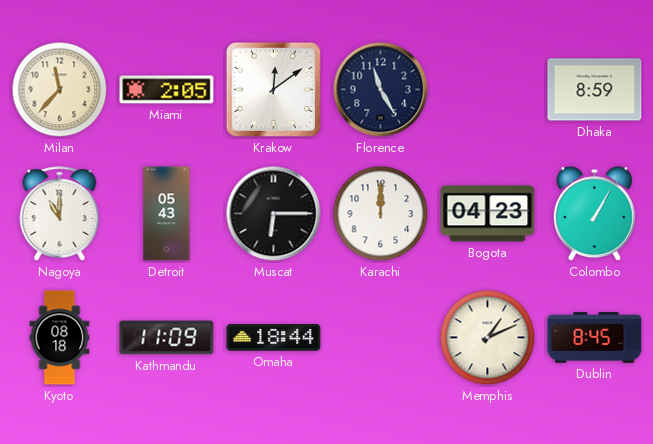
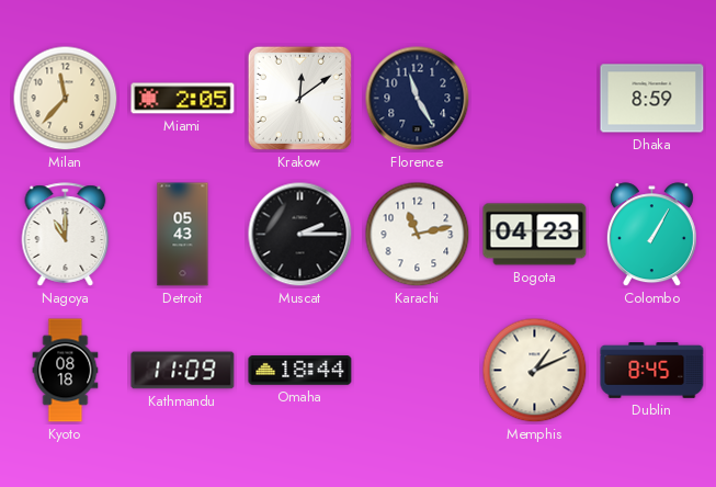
Muscat: 6:15 -> 2:15 (300, 235)
Karachi: 12:00 -> 11:13 (418, 235)
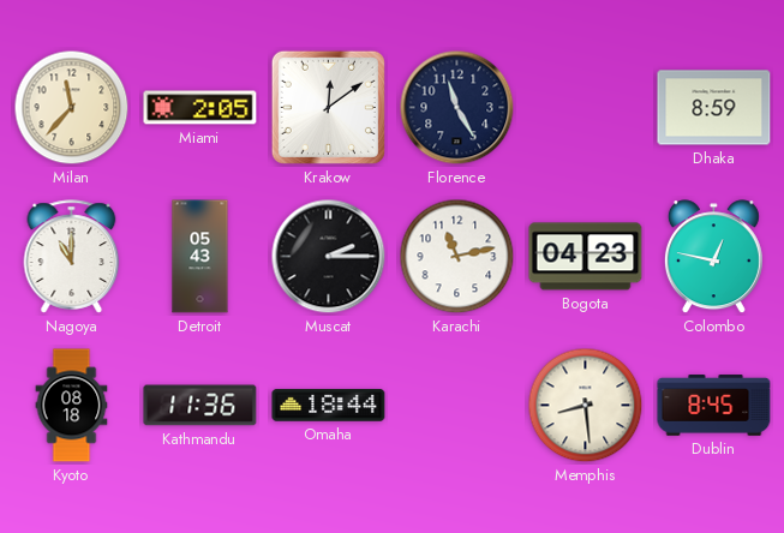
Colombo: 1:05 -> 12:47 (713, 257)
Kathmandu: 11:09 -> 11:36 (201, 406)
Memphis: 1:11 -> 8:29 (586, 406)
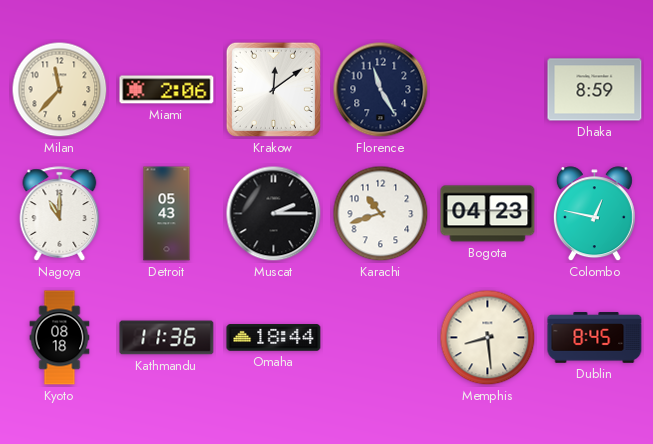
Miami: 2:05 -> 2:06 (167, 90)
Karachi: 11:13 -> 10:42 (381, 214)
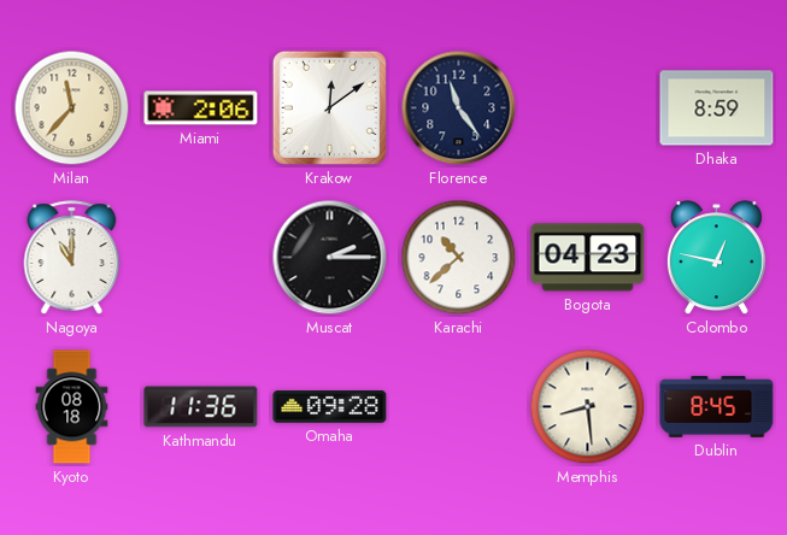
Florence: 11:25 -> 11:24 (459, 108)
Detroit: 05:43 -> none (167, 214)
Karachi: 10:42 -> 10:38 (459, 258)
Omaha: 18:44 -> 09:28 (330, 407)
